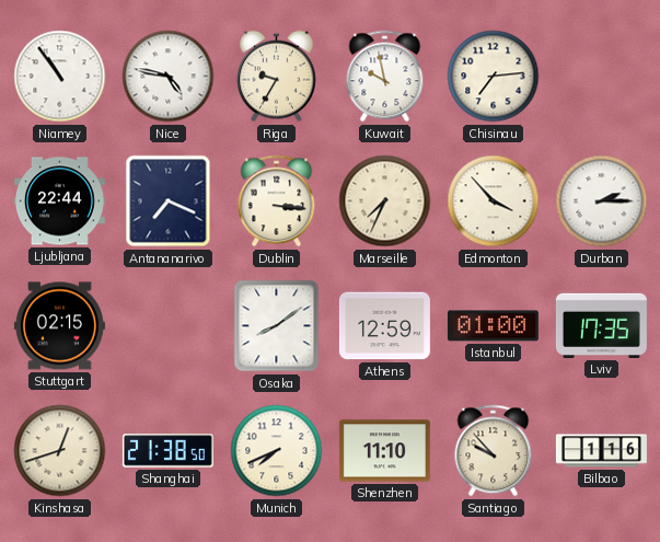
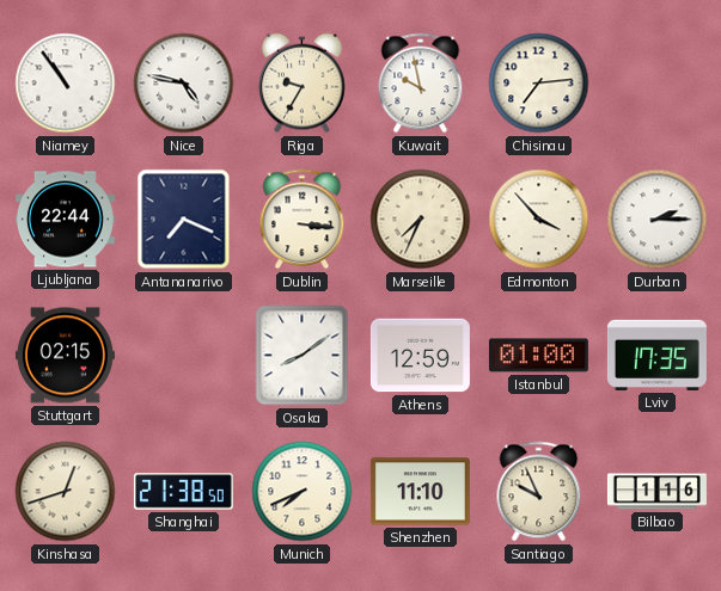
Santiago: 9:53 -> 9:56 (539, 492)
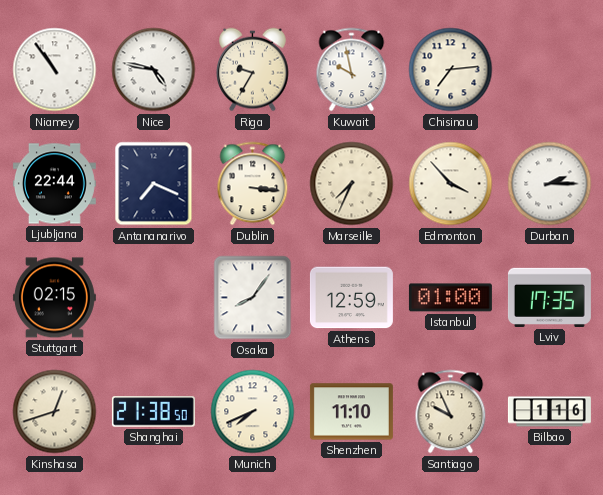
Osaka: 8:09 -> 8:06 (253, 298)
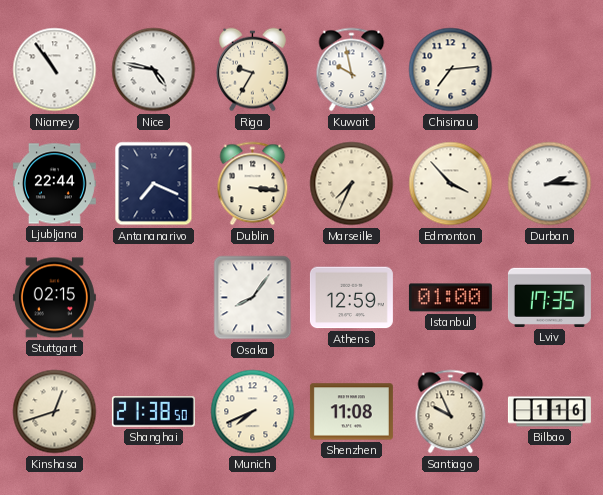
Shenzhen: 11:10 -> 11:08 (351, 412)
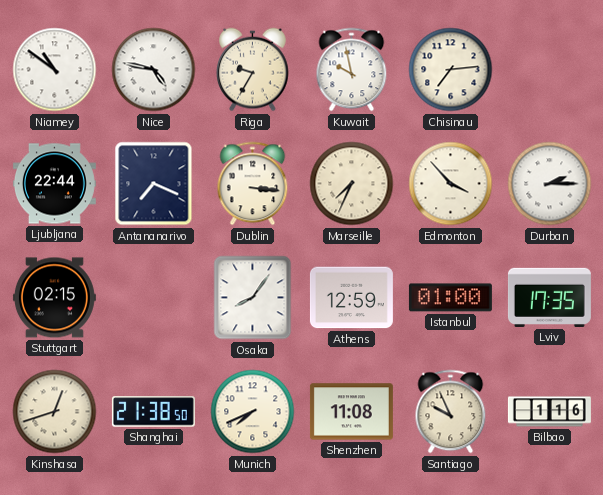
Niamey: 10:54 -> 10:51 (55, 70)
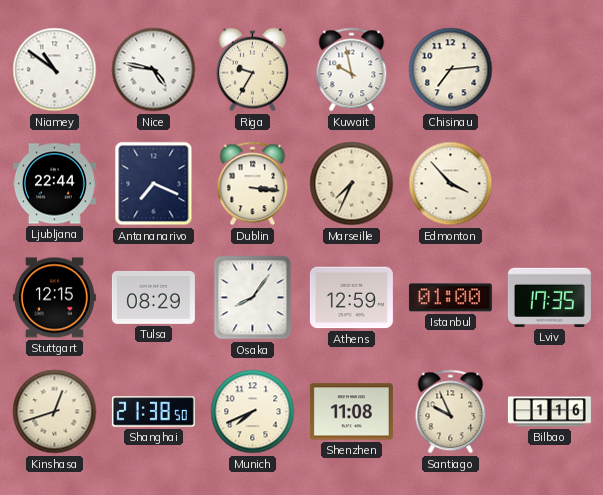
Durban: 2:15 -> none (550, 184)
Stuttgart: 02:15 -> 12:15 (54, 298)
Tulsa: none -> 08:29 (153, 297)
